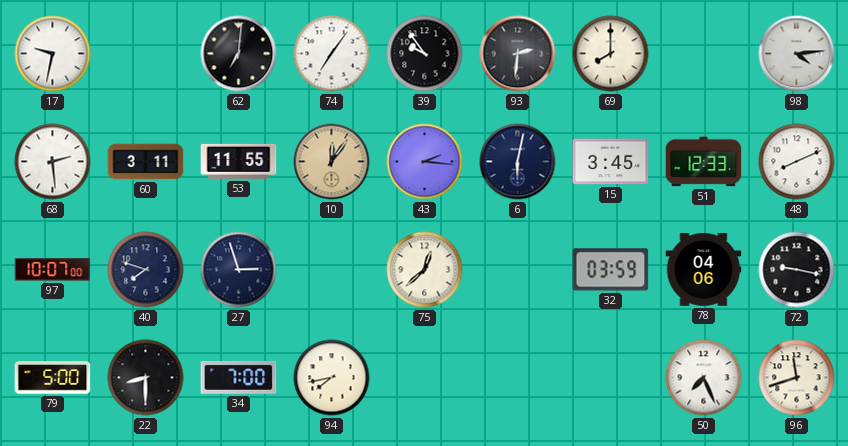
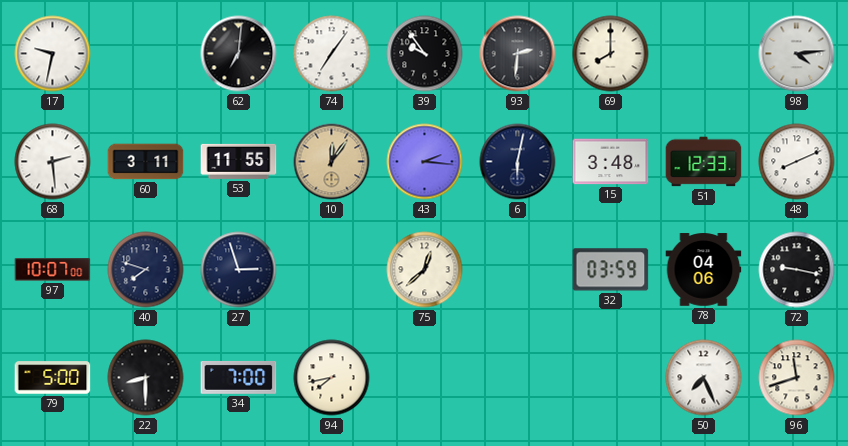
15: 3:45 -> 3:48 (611, 162)
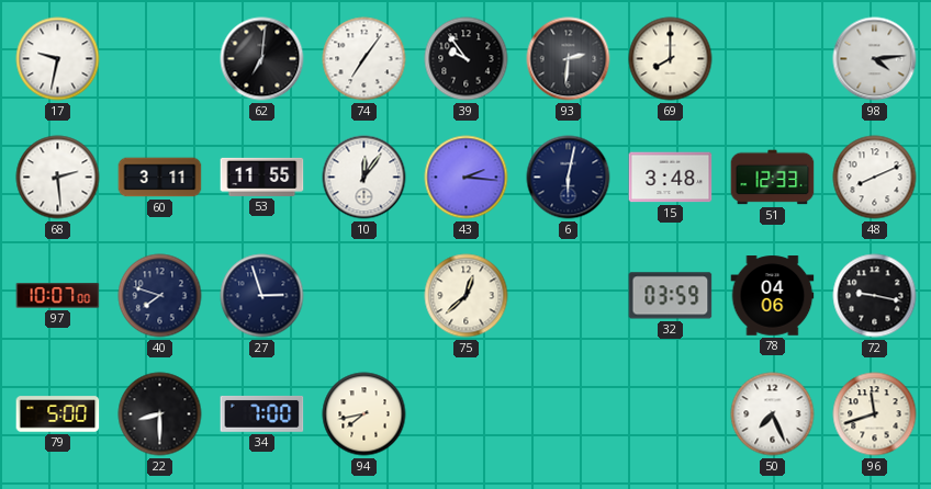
10 dial: champagne -> white (364, 178)
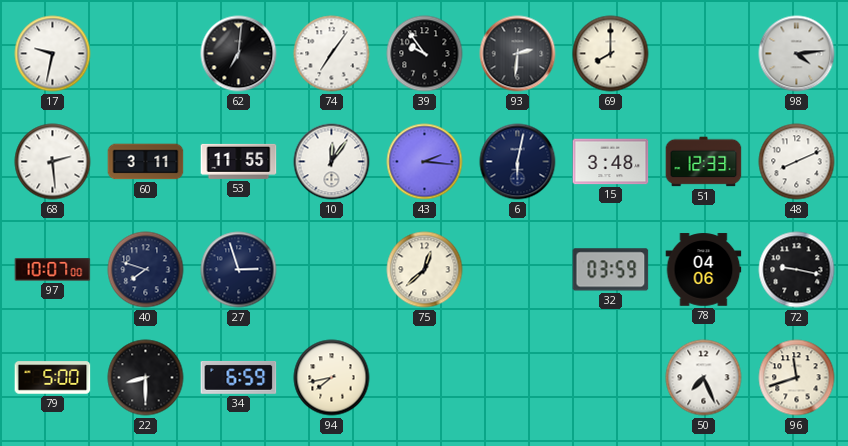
34: 7:00 -> 6:59 (239, 377)
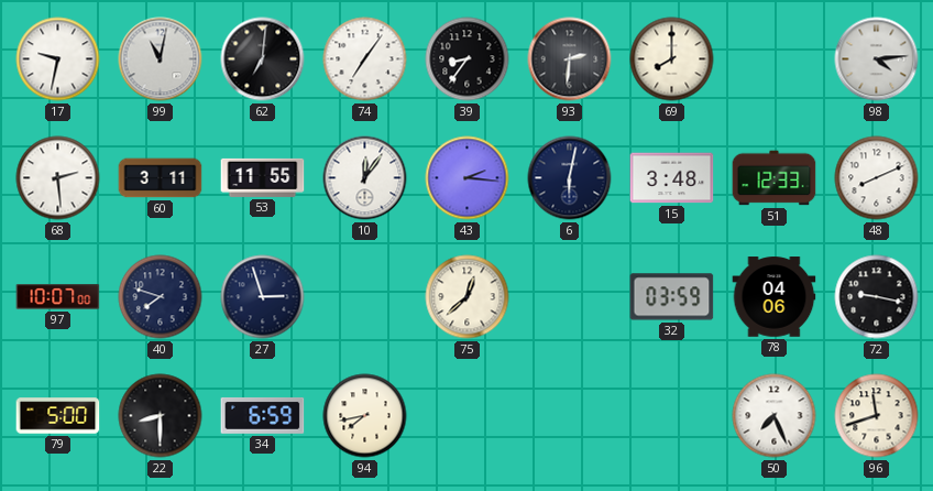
99: none -> 11:02 (161, 59)
39: 9:54 -> 8:36 (468, 59)
